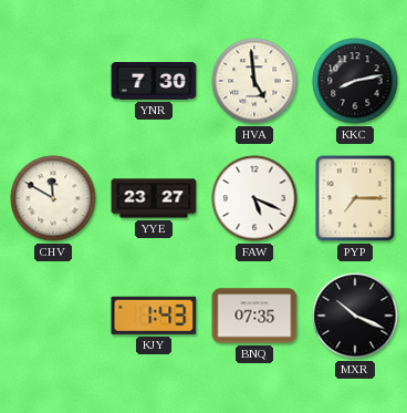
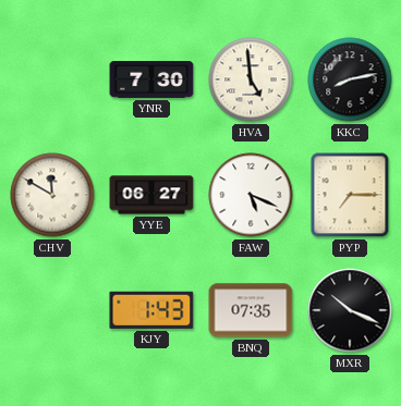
YYE: 23:27 -> 06:27 (151, 195)
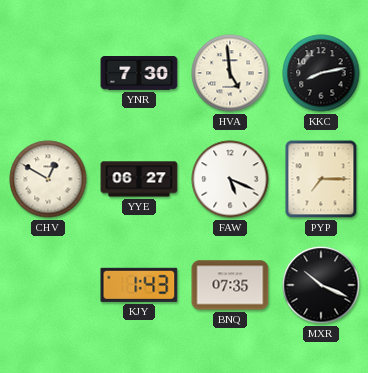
CHV: 11:50 -> 12:50 (48, 179)
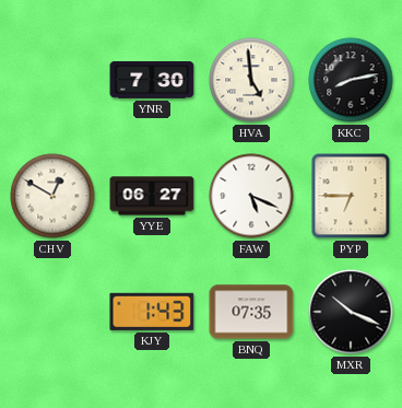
PYP: 7:15 -> 6:45 (351, 196)
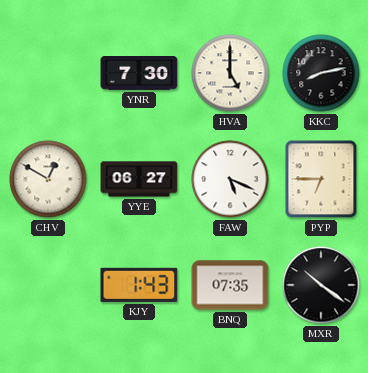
HVA: 4:59 -> 5:00 (230, 73)
MXR: 10:19 -> 10:21 (321, 285)
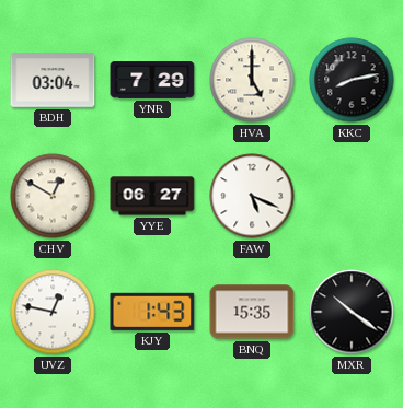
BDH: none -> 03:04 (53, 80)
YNR: 7:30 -> 7:29 (152, 81)
PYP: 6:45 -> none (321, 179)
UVZ: none -> 12:47 (53, 312)
BNQ: 07:35 -> 15:35 (252, 312)
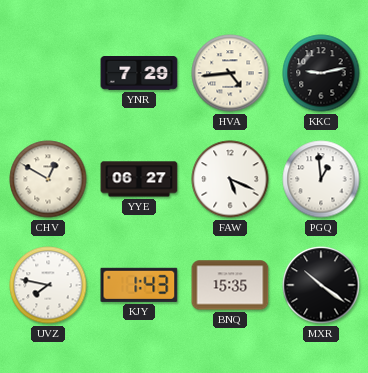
BDH: 03:04 -> none (53, 80)
HVA: 5:00 -> 4:44 (230, 73)
KKC: 8:13 -> 9:13 (321, 73)
PGQ: none -> 12:59 (321, 179)
UVZ: 12:47 -> 7:47 (48, 285)
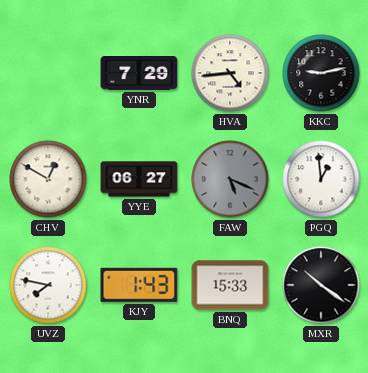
FAW dial: white -> grey (230, 179)
BNQ: 15:35 -> 15:33 (230, 285)
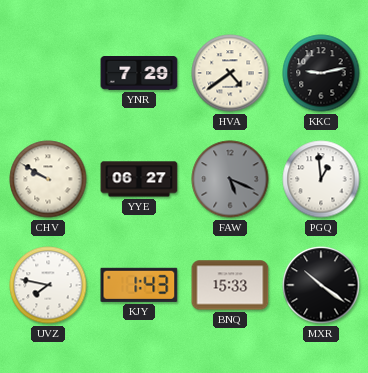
HVA: 4:44 -> 4:39 (230, 73)
CHV: 12:50 -> 9:50 (48, 179)
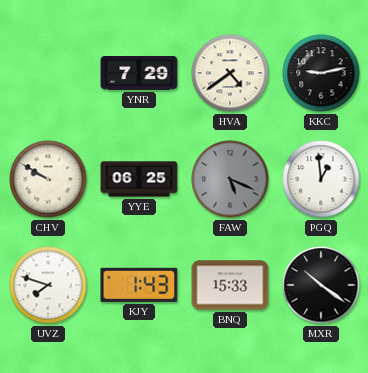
YYE: 06:27 -> 06:25 (139, 179)
UVZ: 7:47 -> 7:48 (48, 285)
